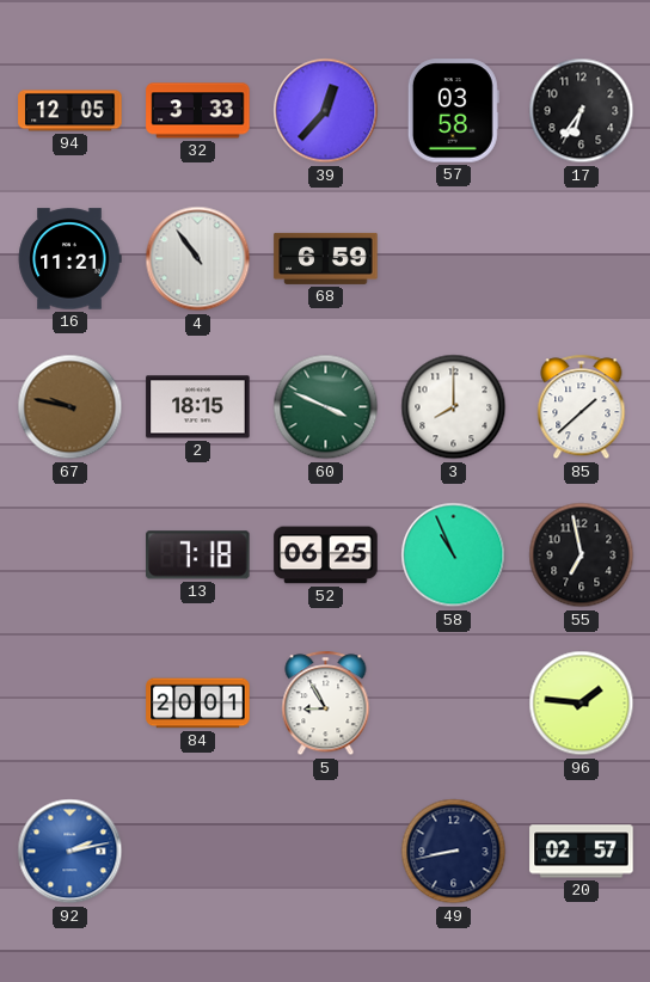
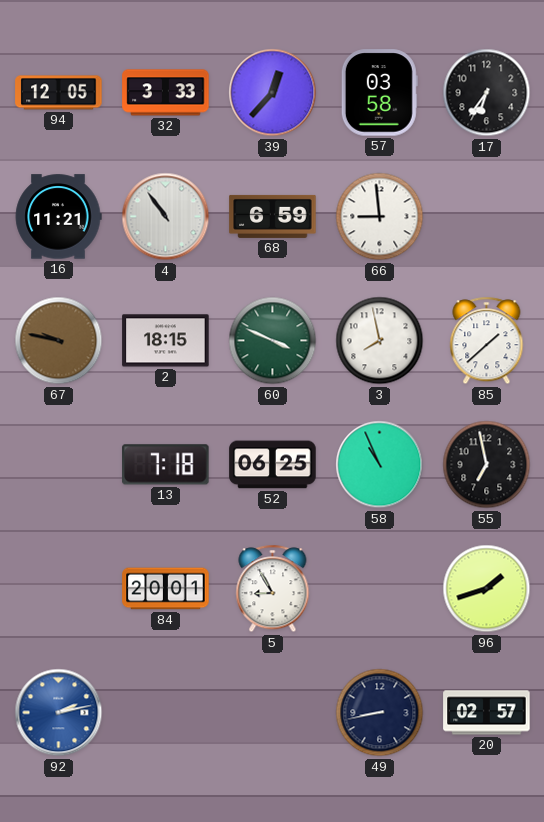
66: none -> 8:59 (380, 217)
3: 8:00 -> 7:58 (380, 341)
96: 1:46 -> 1:42 (487, 589)
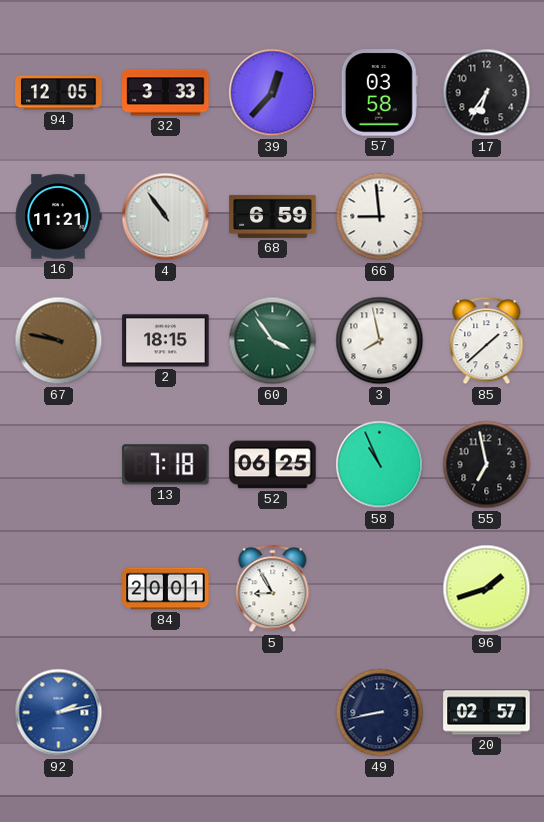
60: 3:49 -> 3:54 (273, 341)
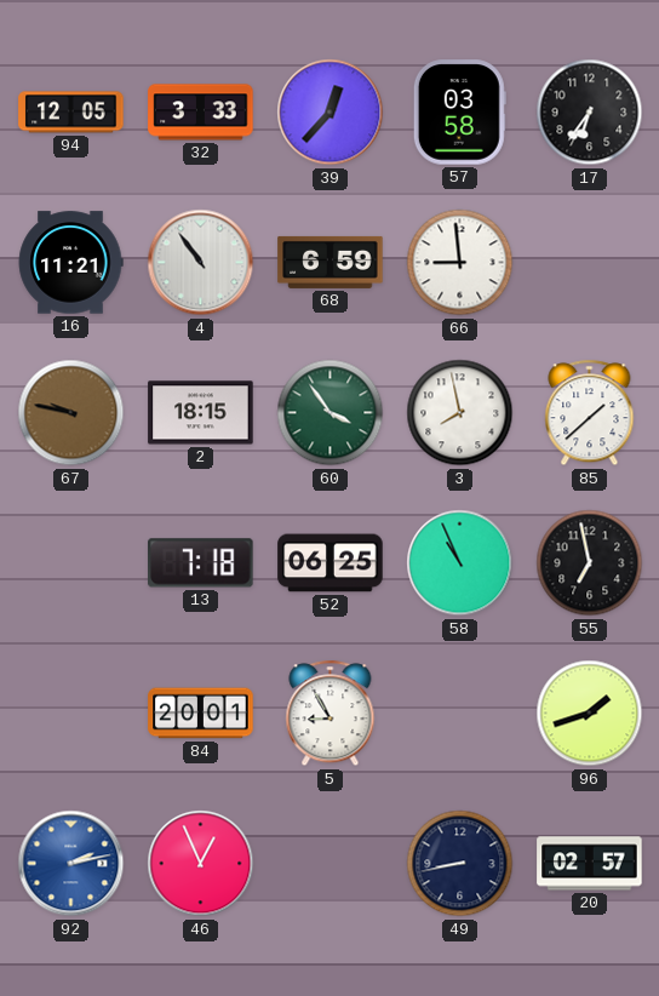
46: none -> 12:56 (201, 864)
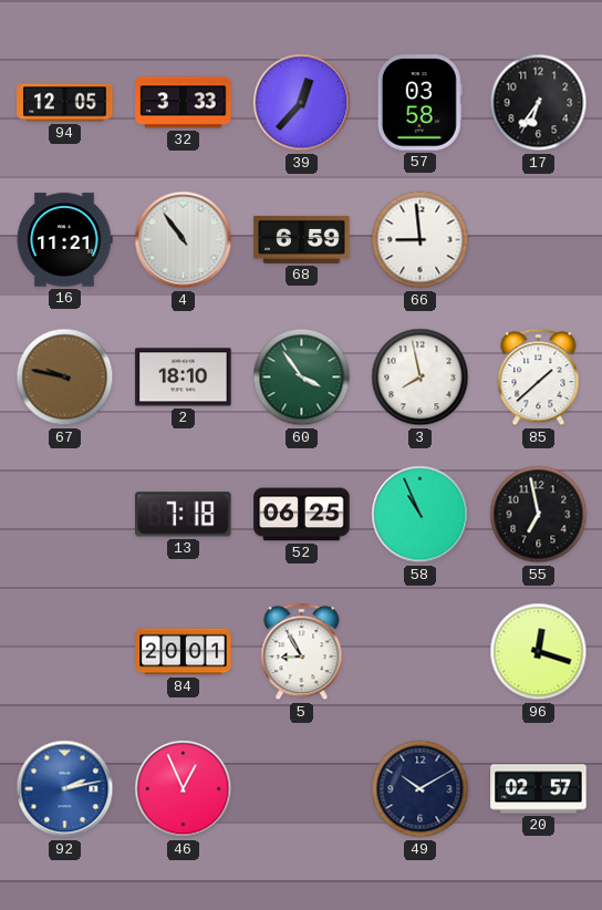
2: 18:15 -> 18:10 (184, 378)
96: 1:42 -> 12:18 (539, 652)
49: 8:43 -> 10:10 (421, 789)
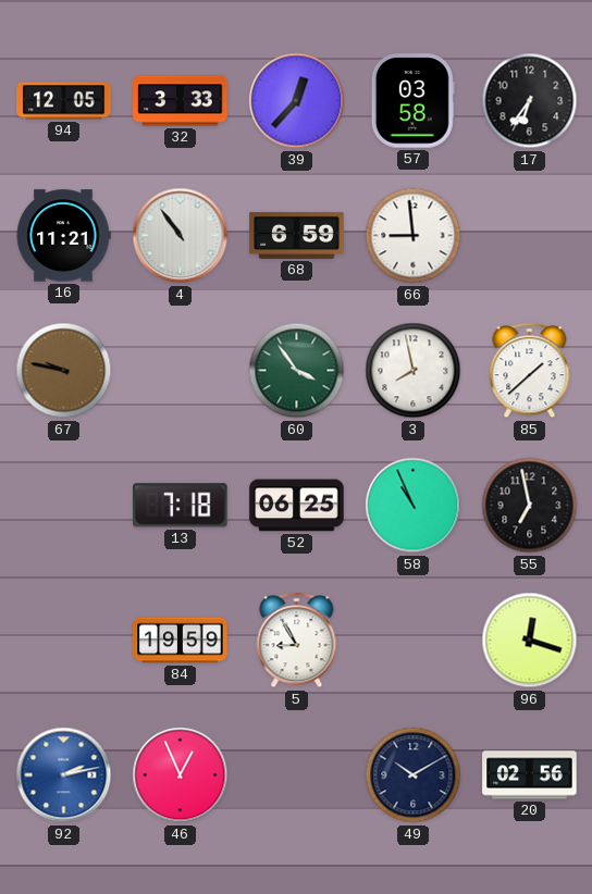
2: 18:10 -> none (184, 378)
84: 20:01 -> 19:59 (181, 641)
20: 02:57 -> 02:56 (530, 775)
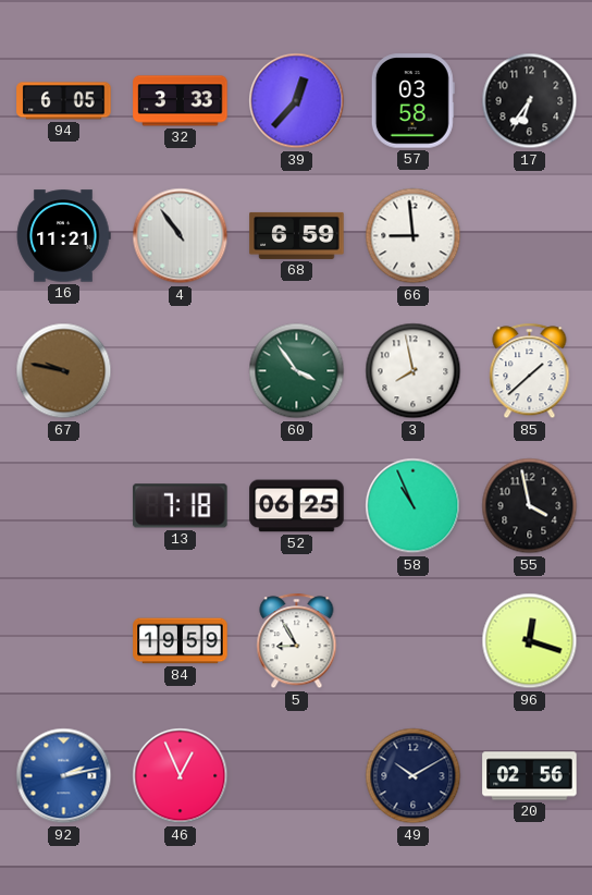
94: 12:05 -> 6:05 (64, 101)
55: 6:58 -> 3:58 (530, 506)
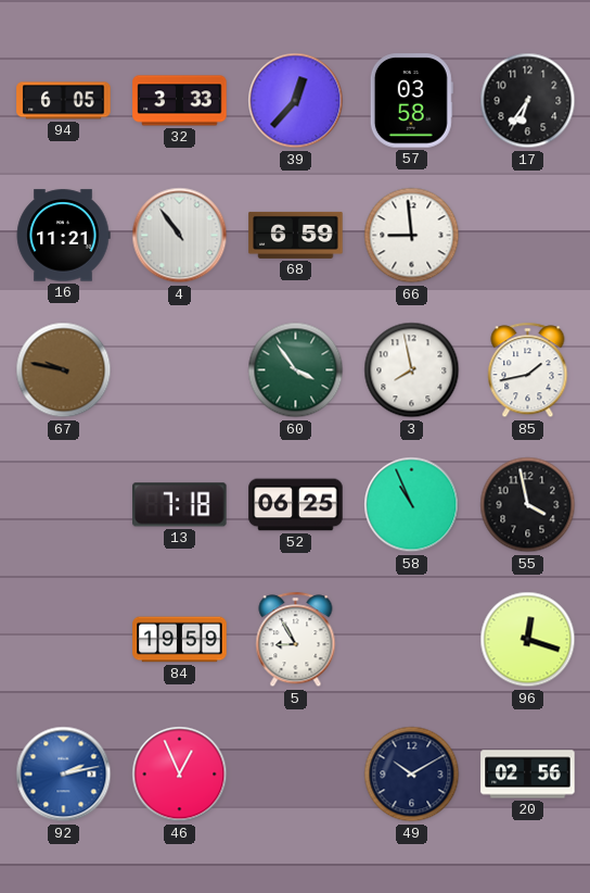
85: 1:38 -> 1:43 (528, 370)
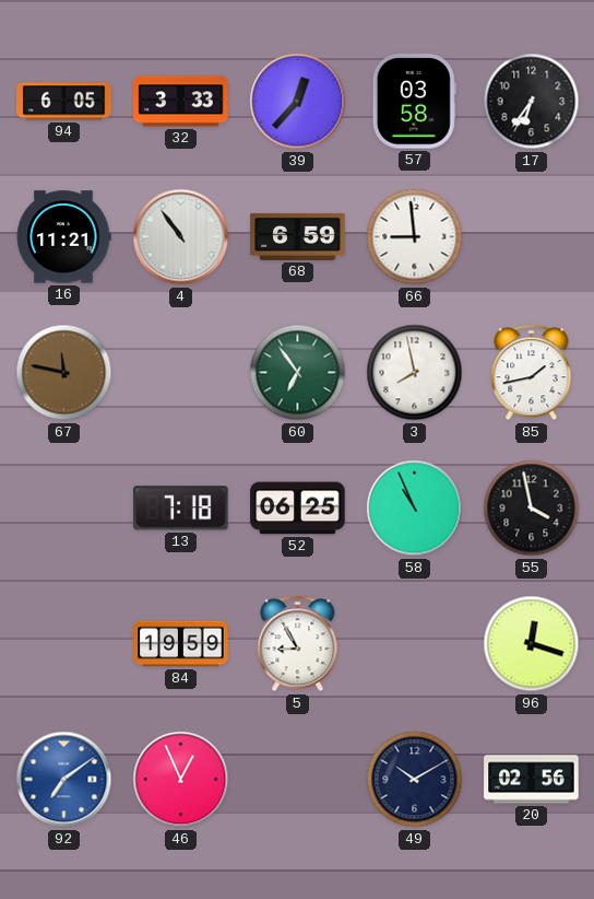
67: 9:47 -> 11:47 (64, 373)
60: 3:54 -> 6:54 (298, 373)
92: 2:13 -> 7:09 (64, 780)
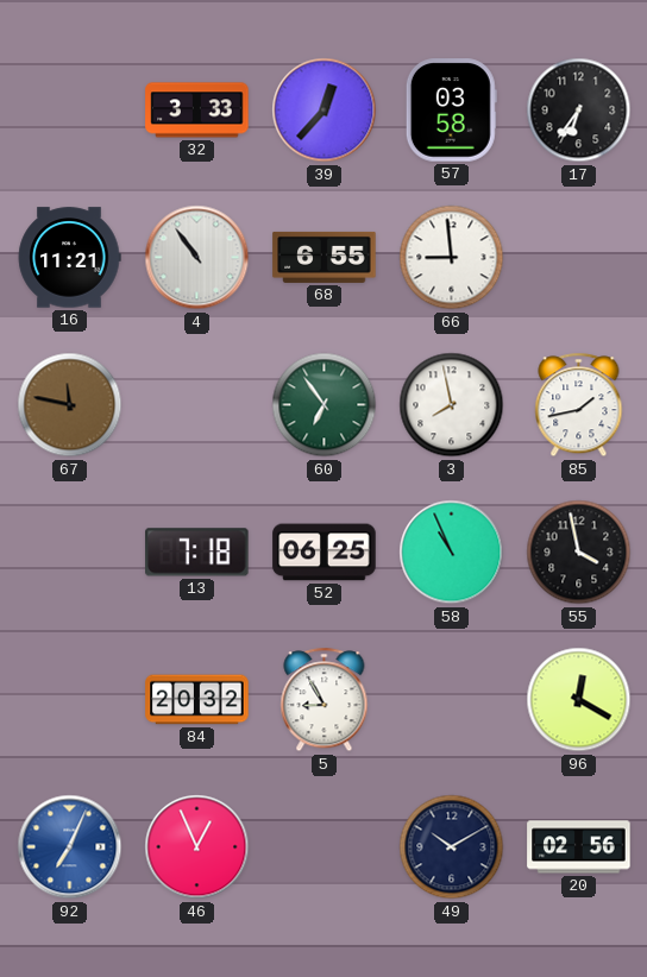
94: 6:05 -> none (64, 102)
68: 6:59 -> 6:55 (325, 257)
84: 19:59 -> 20:32 (197, 700)
96: 12:18 -> 12:20 (579, 700)
92: 7:09 -> 7:04 (70, 847)
